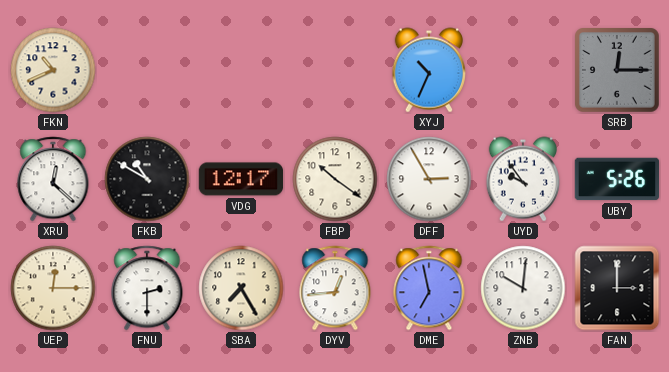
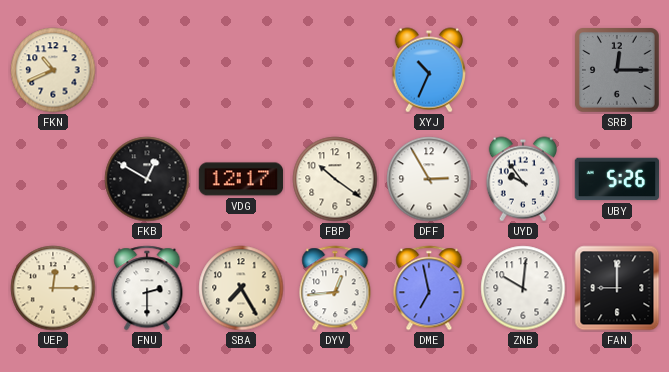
XRU: 12:22 -> none (53, 179)
FKB: 10:50 -> 12:50 (147, 179)
FAN: 3:00 -> 9:00 (617, 288)
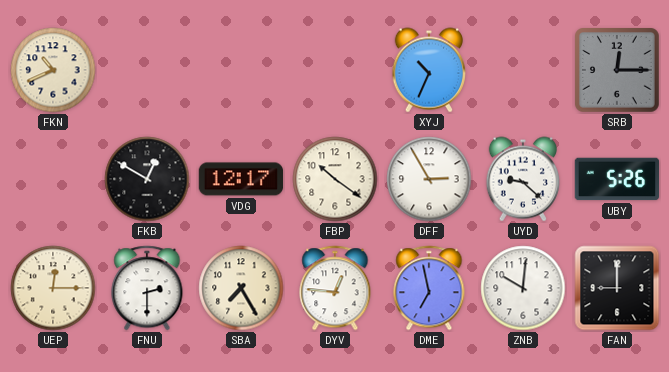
UYD: 9:54 -> 9:22 (522, 179)
DYV: 12:44 -> 12:46 (335, 288)
